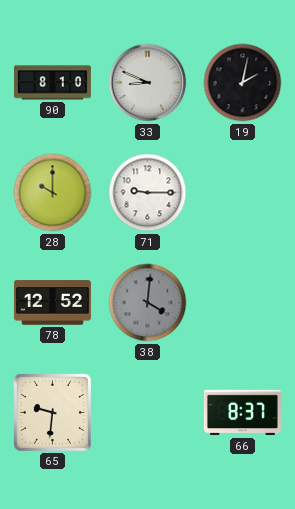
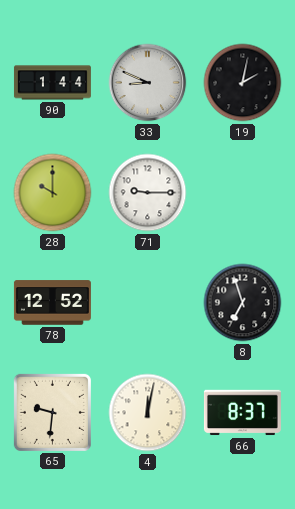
90: 8:10 -> 1:44 (52, 83)
38: 4:01 -> none (148, 303)
8: none -> 6:57 (243, 303)
4: none -> 12:02 (148, 413)
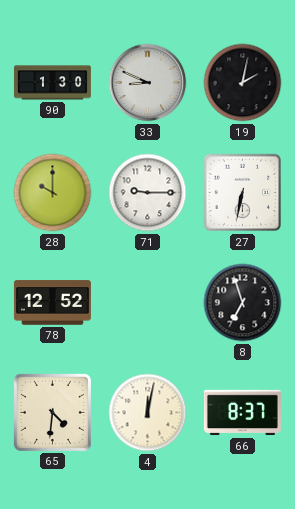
90: 1:44 -> 1:30 (52, 83)
27: none -> 6:32 (243, 193)
65: 9:31 -> 4:31 (52, 412)
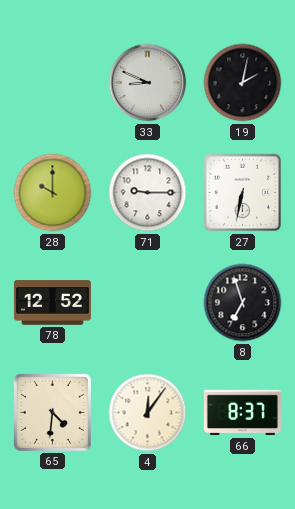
90: 1:30 -> none (52, 83)
4: 12:02 -> 12:06 (148, 413)
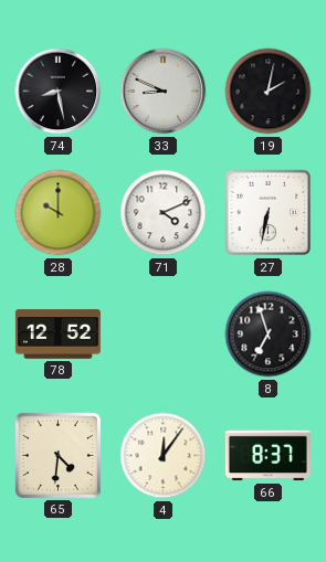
74: none -> 8:28 (59, 92)
71: 9:15 -> 4:11 (164, 213)
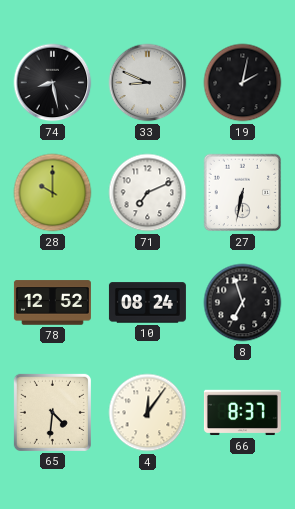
71: 4:11 -> 7:11 (148, 193)
10: none -> 08:24 (147, 303)
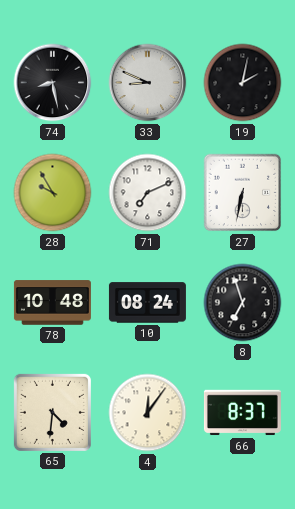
28: 10:00 -> 9:55 (53, 193)
78: 12:52 -> 10:48 (52, 303)
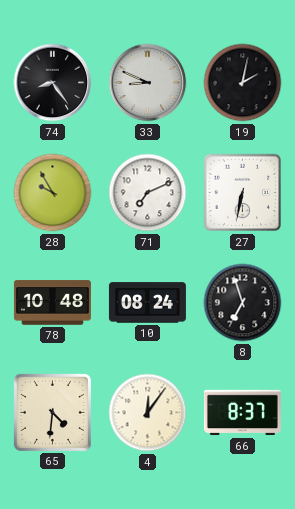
74: 8:28 -> 8:24 (53, 83)
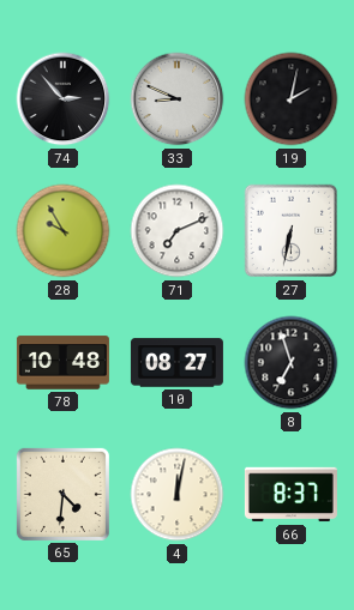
74: 8:24 -> 2:53 (64, 99)
10: 08:24 -> 08:27 (176, 363)
4: 12:06 -> 12:02 (178, 495)
